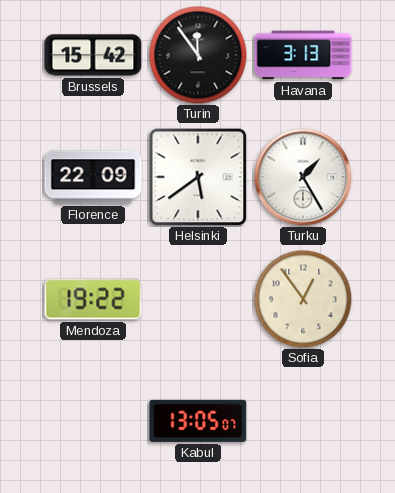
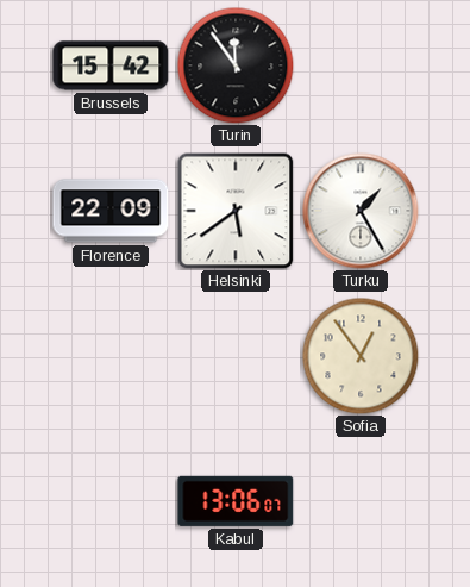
Havana: 3:13 -> none (303, 55)
Mendoza: 19:22 -> none (93, 299)
Kabul: 13:05 -> 13:06 (236, 501)
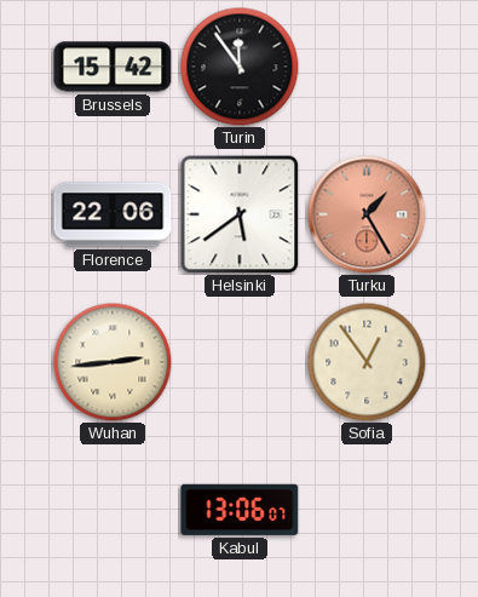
Florence: 22:09 -> 22:06 (113, 214)
Turku dial: white -> salmon (367, 214)
Wuhan: none -> 2:44 (113, 362)
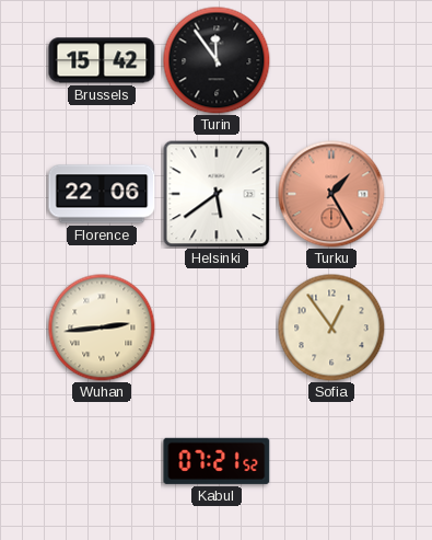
Kabul: 13:06 -> 07:21 (217, 461)
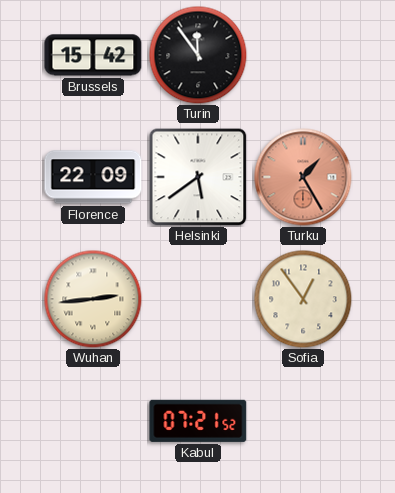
Florence: 22:06 -> 22:09 (93, 177)
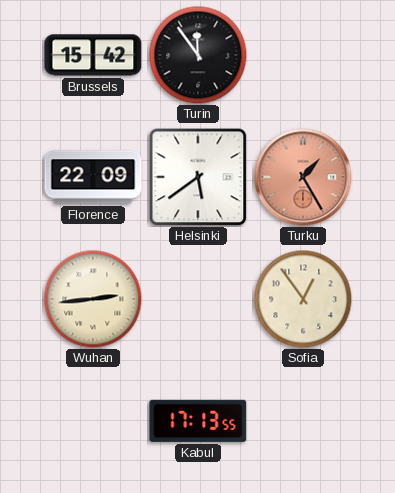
Kabul: 07:21 -> 17:13 (198, 421)
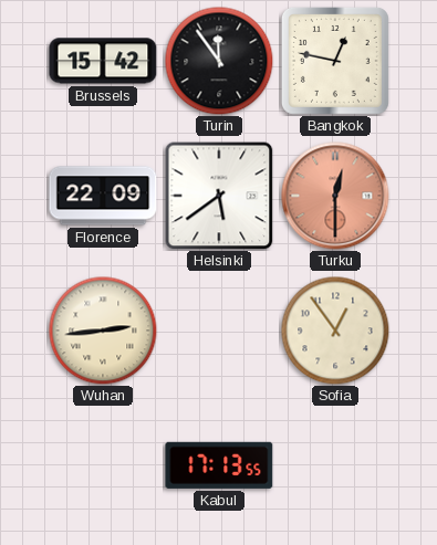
Bangkok: none -> 12:47 (335, 61)
Turku: 1:25 -> 12:30 (335, 196)
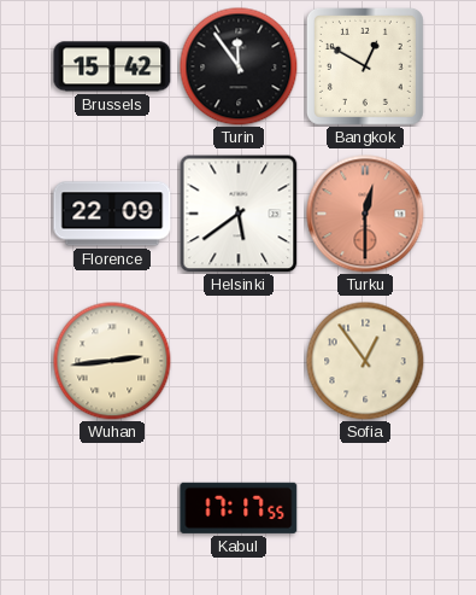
Bangkok: 12:47 -> 12:50 (365, 66)
Kabul: 17:13 -> 17:17 (239, 508)
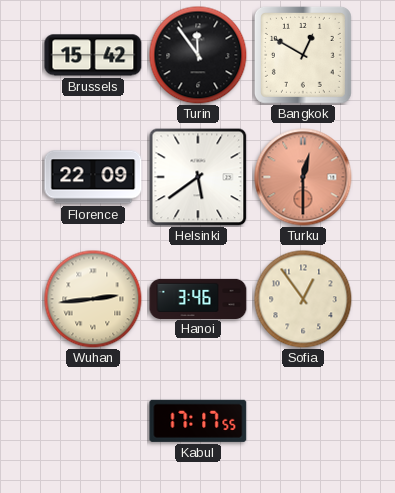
Hanoi: none -> 3:46 (198, 298)
